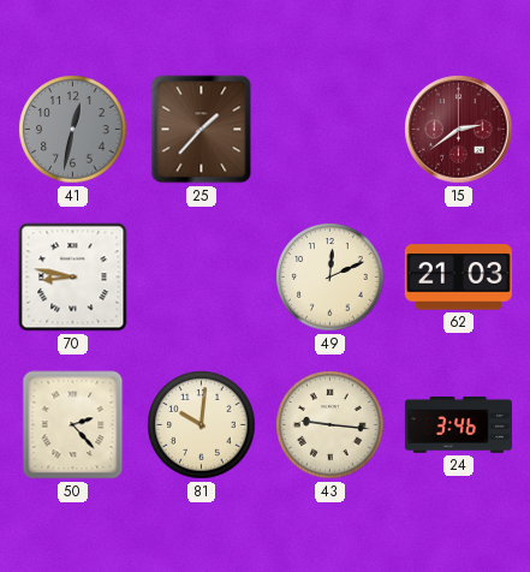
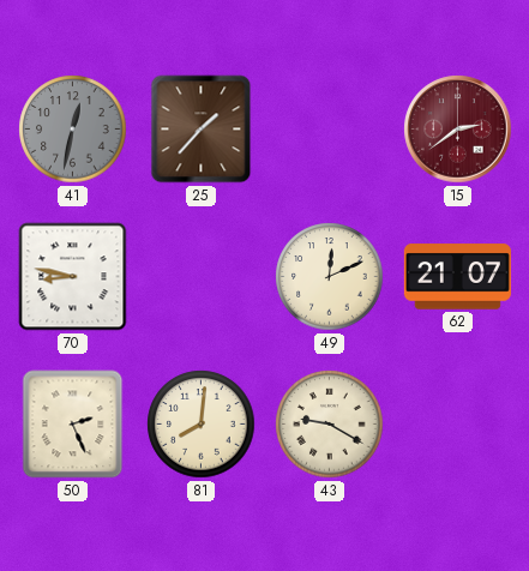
62: 21:03 -> 21:07 (457, 277)
50: 2:23 -> 2:26 (73, 425)
81: 10:01 -> 8:01 (202, 425)
43: 9:16 -> 9:20 (330, 425)
24: 3:46 -> none (458, 425)
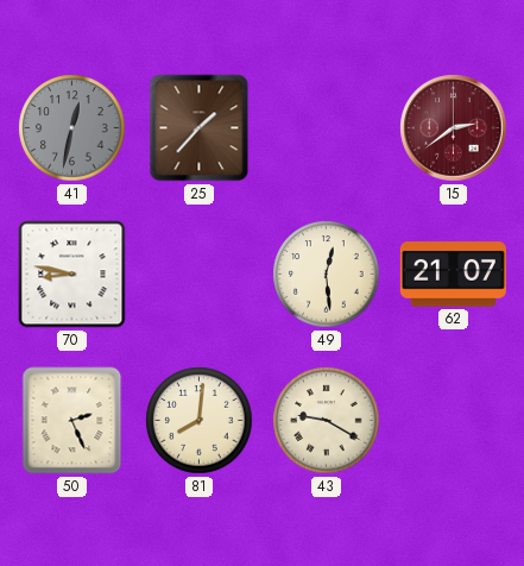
49: 12:11 -> 12:29 (327, 275)
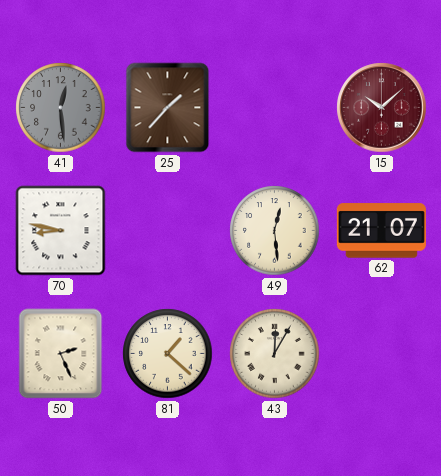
41: 12:32 -> 12:29 (61, 108)
15: 2:39 -> 10:08 (382, 108)
81: 8:01 -> 1:22 (168, 354)
43: 9:20 -> 12:05 (275, 354)
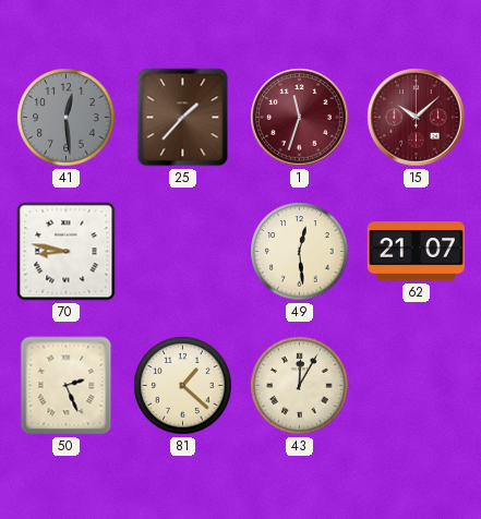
1: none -> 11:33 (300, 118)
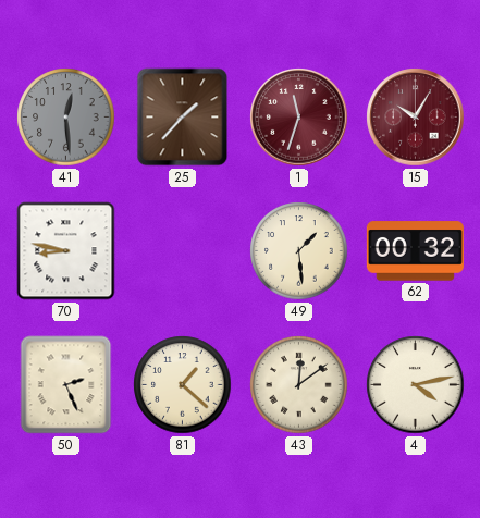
15: 10:08 -> 10:05 (416, 118)
49: 12:29 -> 1:29 (299, 251)
62: 21:07 -> 00:32 (415, 251)
43: 12:05 -> 12:09 (299, 385)
4: none -> 4:13 (416, 385)
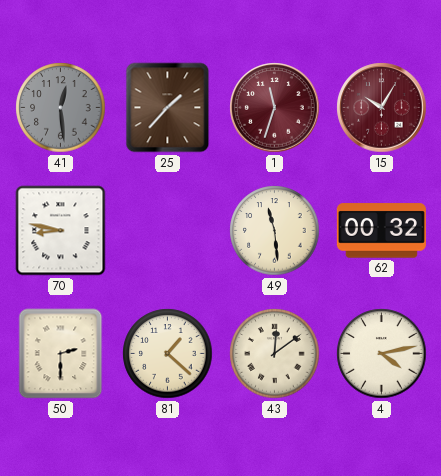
49: 1:29 -> 11:29 (275, 231)
50: 2:26 -> 2:30 (61, 354)
